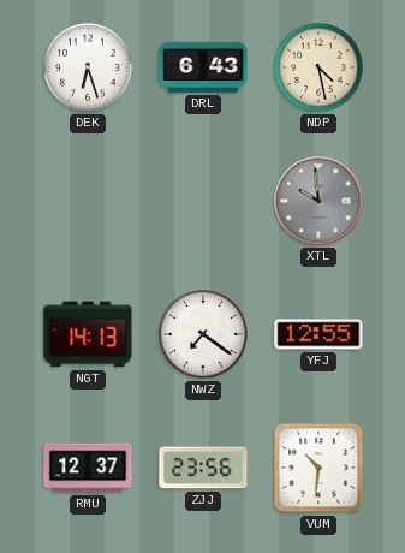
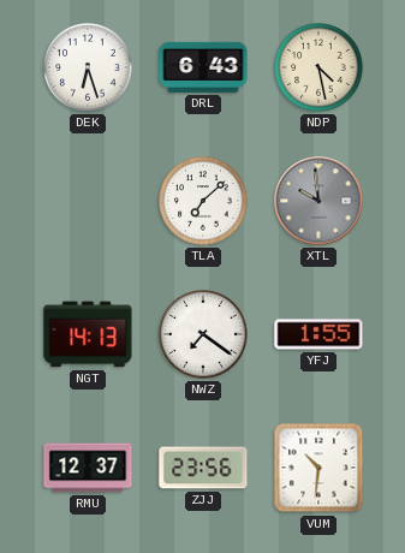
TLA: none -> 7:08 (203, 201)
YFJ: 12:55 -> 1:55 (318, 334)
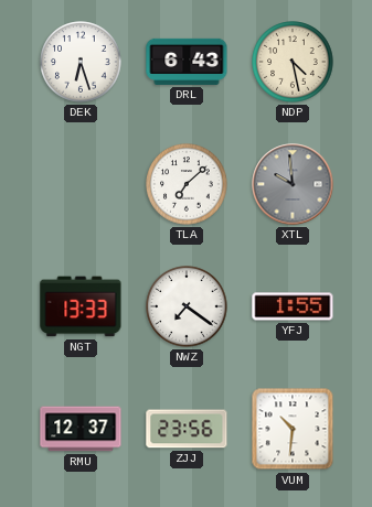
NGT: 14:13 -> 13:33 (81, 306)
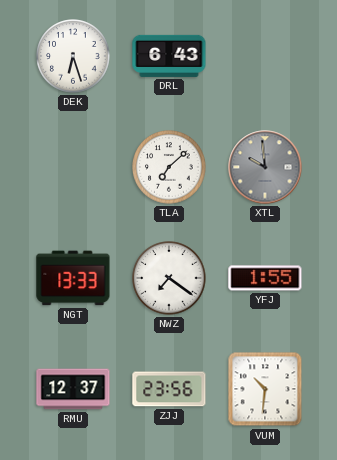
NDP: 4:28 -> none (293, 62)
